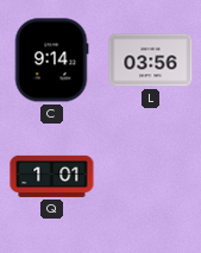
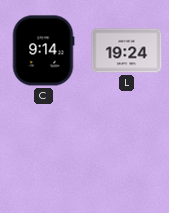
L: 03:56 -> 19:24 (127, 51)
Q: 1:01 -> none (52, 176)
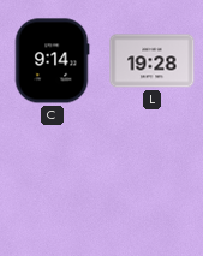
L: 19:24 -> 19:28 (153, 61)
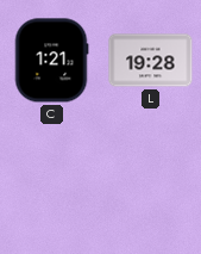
C: 9:14 -> 1:21 (51, 61)
